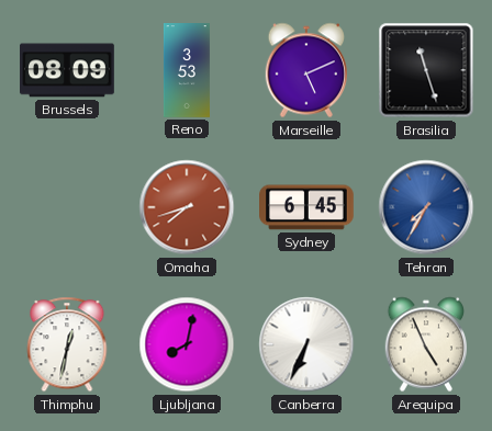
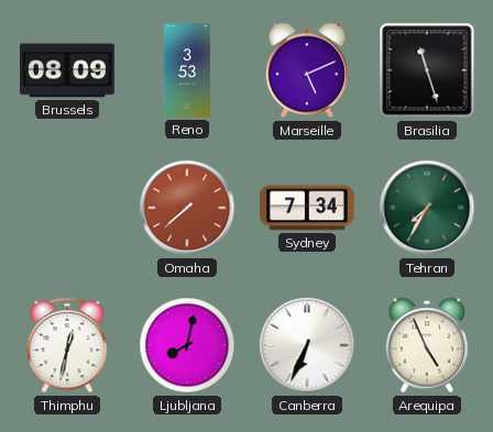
Omaha: 7:42 -> 7:38 (187, 208)
Sydney: 6:45 -> 7:34 (308, 208)
Tehran dial: blue -> green (427, 208)
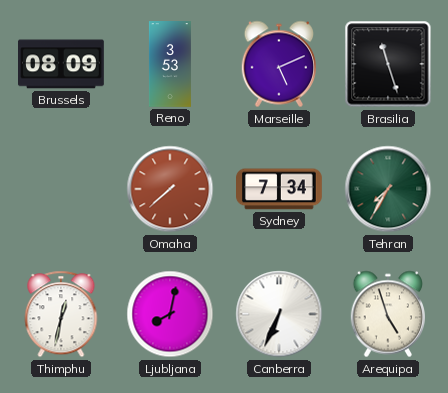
Arequipa: 4:56 -> 4:57 (387, 314)
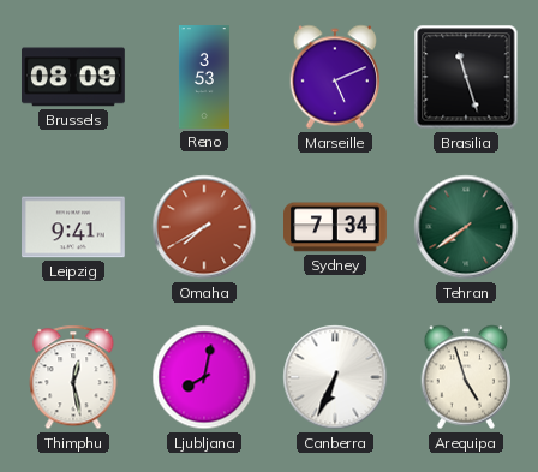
Leipzig: none -> 9:41 (74, 227)
Omaha: 7:38 -> 7:40 (204, 227)
Tehran: 7:35 -> 7:39 (466, 227)
Thimphu: 12:32 -> 12:28 (73, 377)
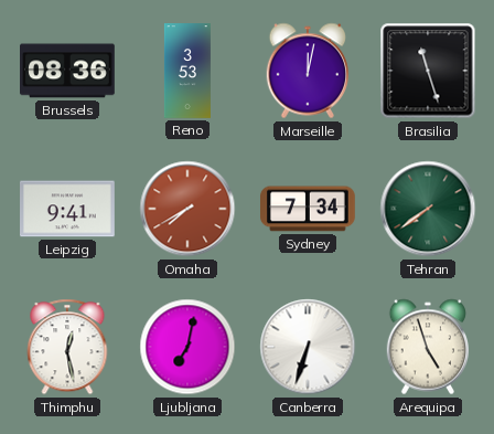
Brussels: 08:09 -> 08:36 (68, 71)
Marseille: 5:11 -> 12:02 (307, 71)
Ljubljana: 8:02 -> 7:02 (187, 347)
Canberra: 6:34 -> 6:33 (308, 347)
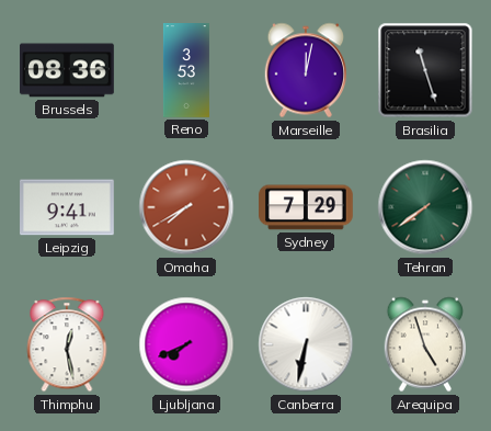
Sydney: 7:34 -> 7:29 (307, 207)
Ljubljana: 7:02 -> 7:41 (186, 344)
Canberra: 6:33 -> 6:32 (306, 344)
